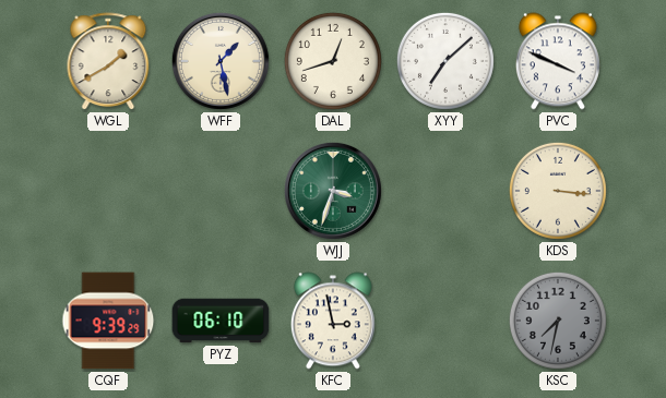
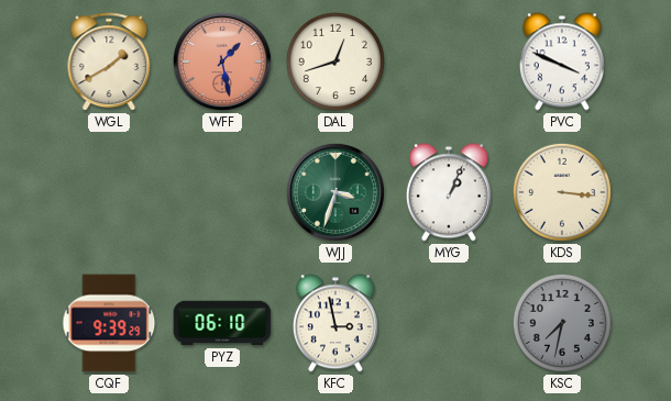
WFF dial: cream -> salmon (222, 62)
XYY: 7:08 -> none (445, 61)
MYG: none -> 1:04 (449, 192)
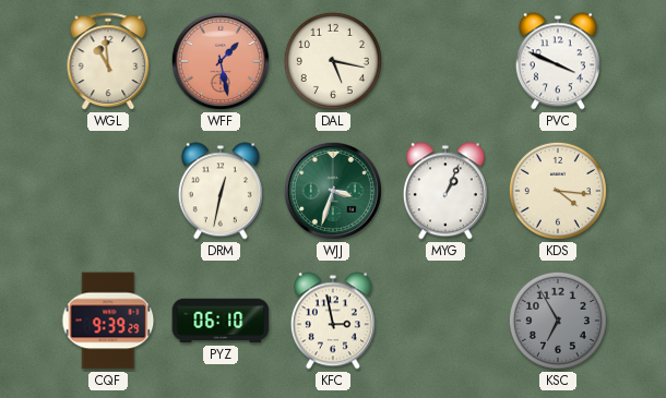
WGL: 1:40 -> 10:59 (108, 62)
DAL: 12:42 -> 5:17 (333, 61)
DRM: none -> 12:32 (221, 191)
KDS: 3:16 -> 4:16 (558, 191)
KSC: 7:32 -> 6:55 (558, 321)
